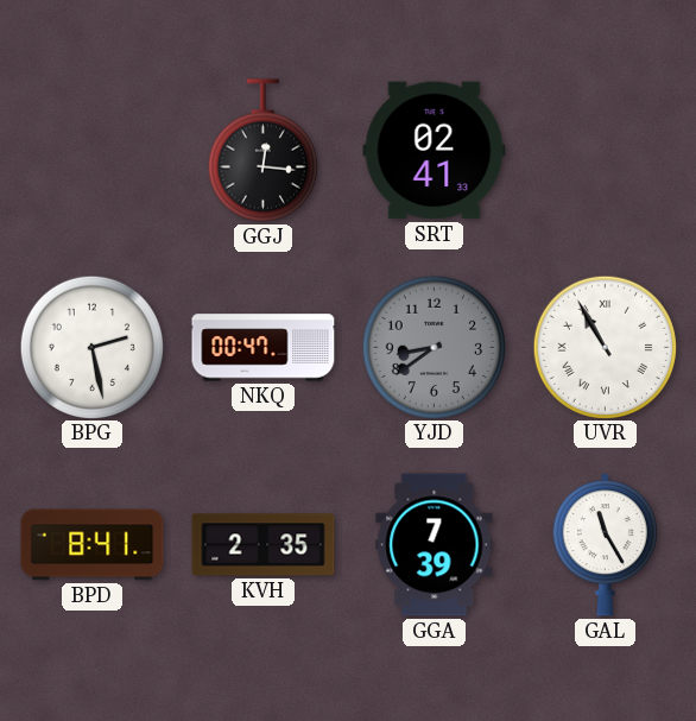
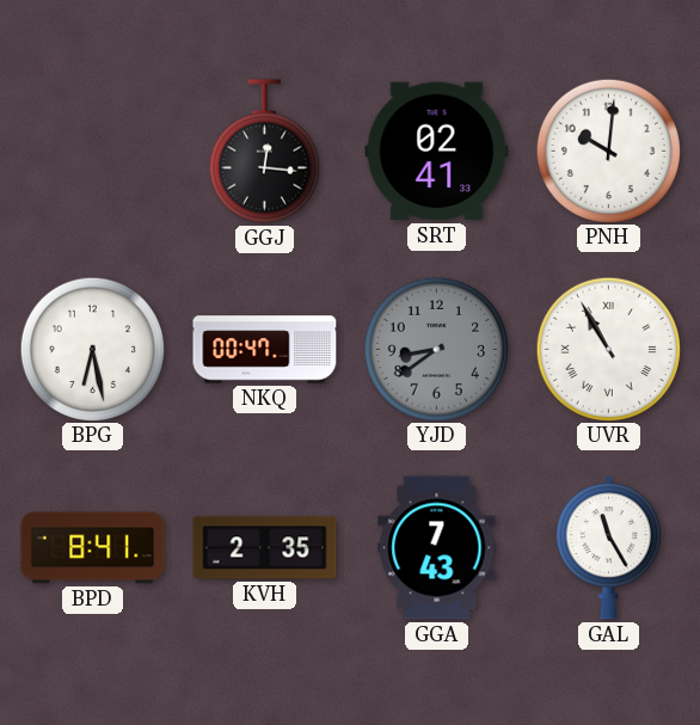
PNH: none -> 10:01 (608, 150)
BPG: 2:28 -> 6:28 (92, 349)
GGA: 7:39 -> 7:43 (437, 548)
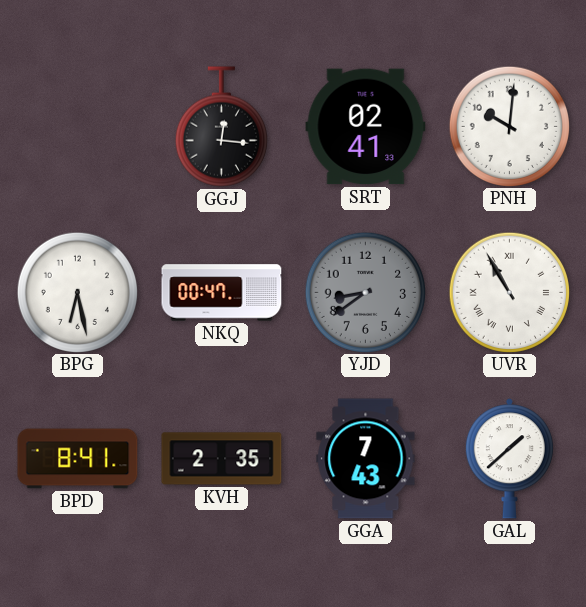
GAL: 11:25 -> 1:38 (509, 459)
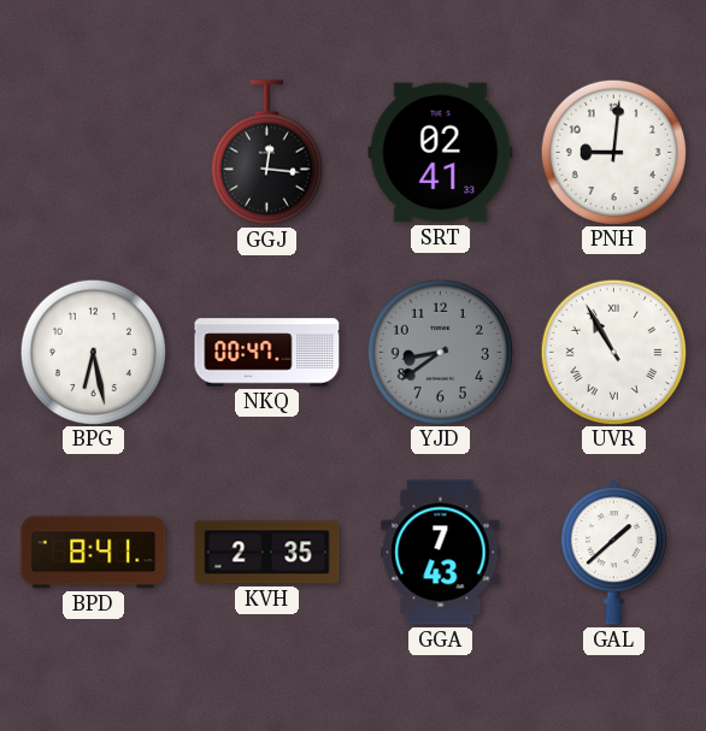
PNH: 10:01 -> 9:01 (613, 152)
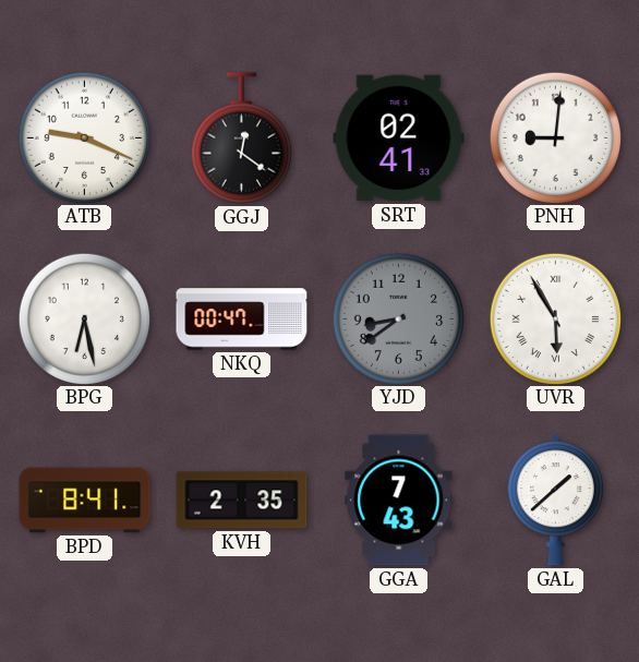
ATB: none -> 9:19 (84, 137)
GGJ: 12:16 -> 12:21 (241, 139)
UVR: 10:55 -> 5:55 (555, 318)
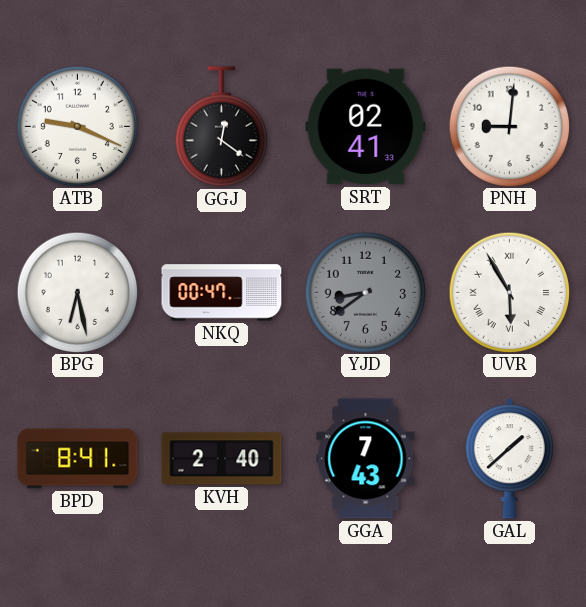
KVH: 2:35 -> 2:40 (222, 459)
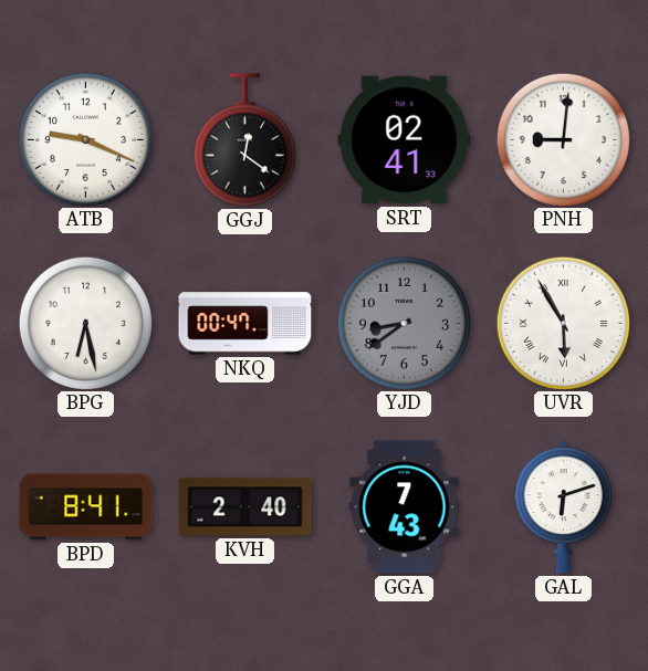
GAL: 1:38 -> 6:12 (563, 507)
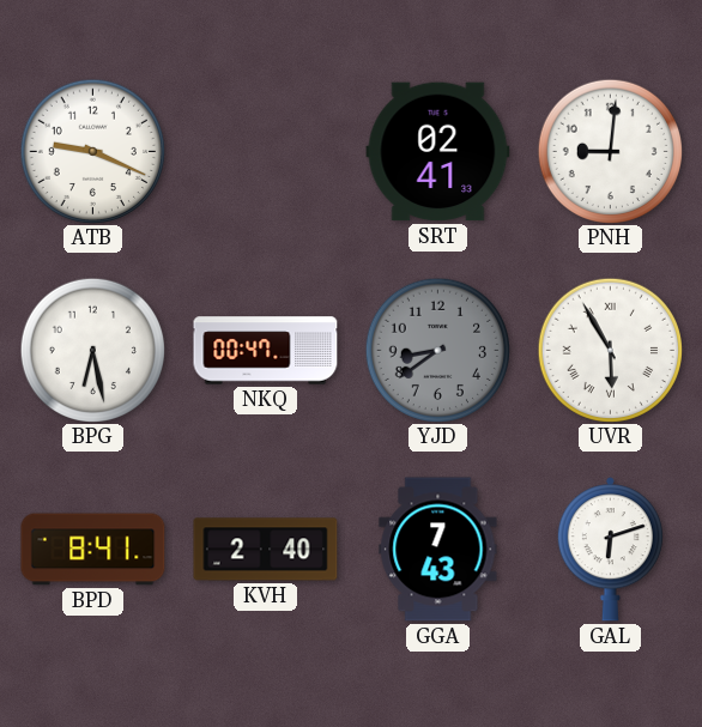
GGJ: 12:21 -> none (244, 140)
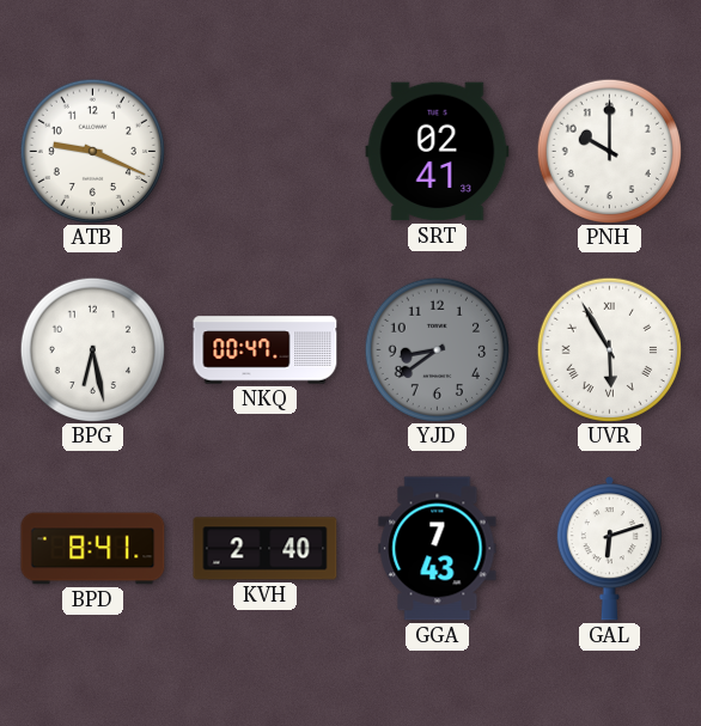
PNH: 9:01 -> 10:00 (609, 151)
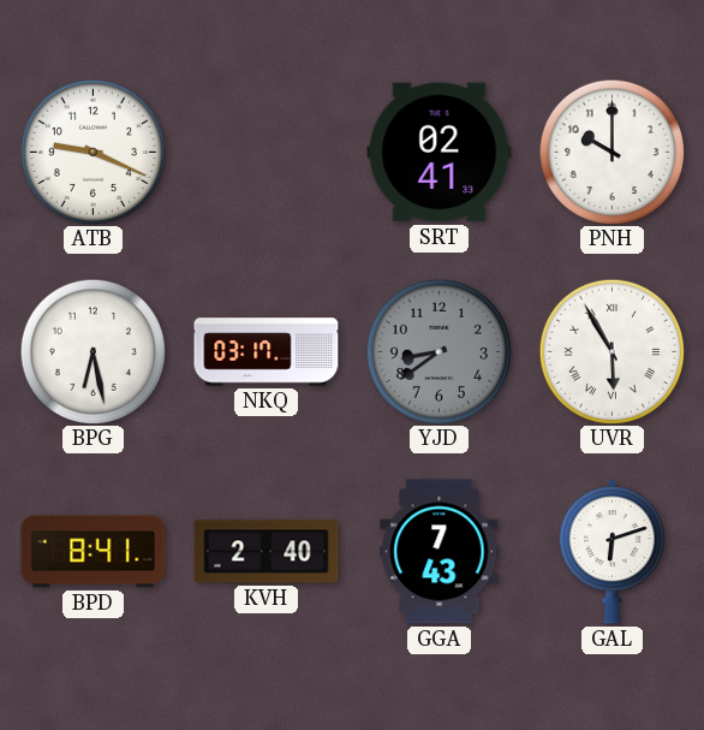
NKQ: 00:47 -> 03:17 (267, 352)
